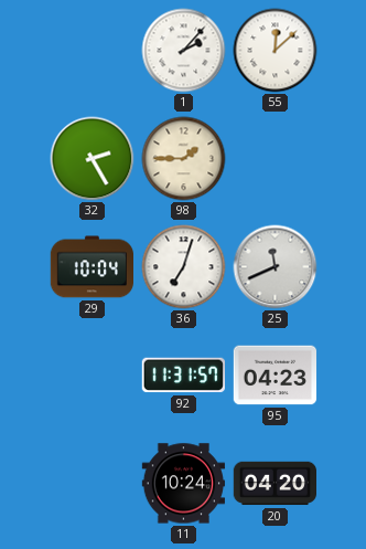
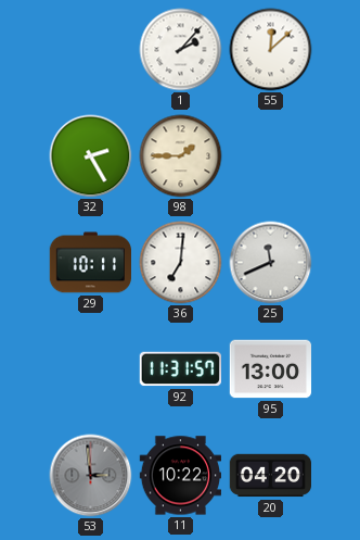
29: 10:04 -> 10:11 (90, 263)
36: 7:03 -> 7:01 (181, 263)
95: 04:23 -> 13:00 (271, 369)
53: none -> 2:59 (91, 476)
11: 10:24 -> 10:22 (181, 476)
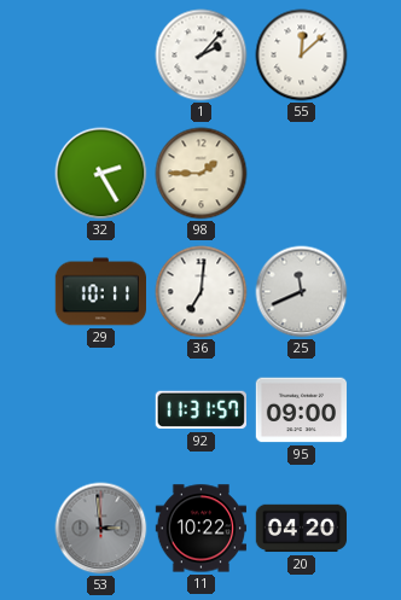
95: 13:00 -> 09:00 (302, 410)
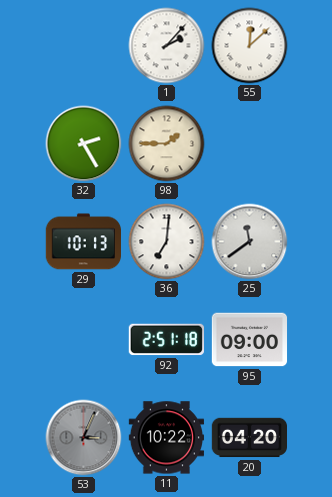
29: 10:11 -> 10:13 (83, 242)
25: 11:41 -> 11:39 (250, 242)
92: 11:31 -> 2:51 (166, 340)
53: 2:59 -> 3:04 (84, 438)
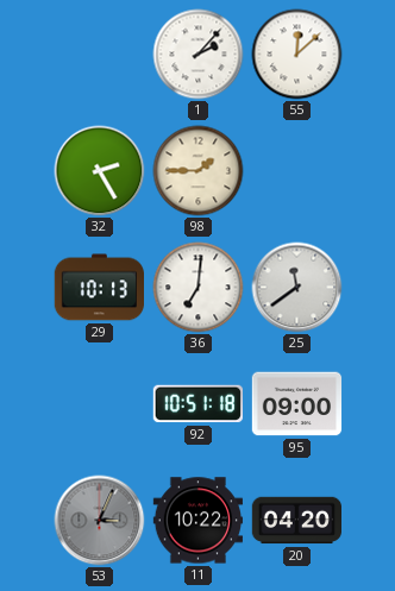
92: 2:51 -> 10:51 (197, 404)
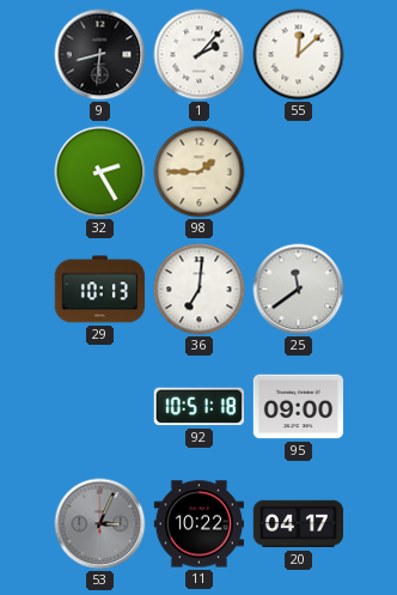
9: none -> 8:31 (100, 55)
20: 04:20 -> 04:17 (299, 524)
